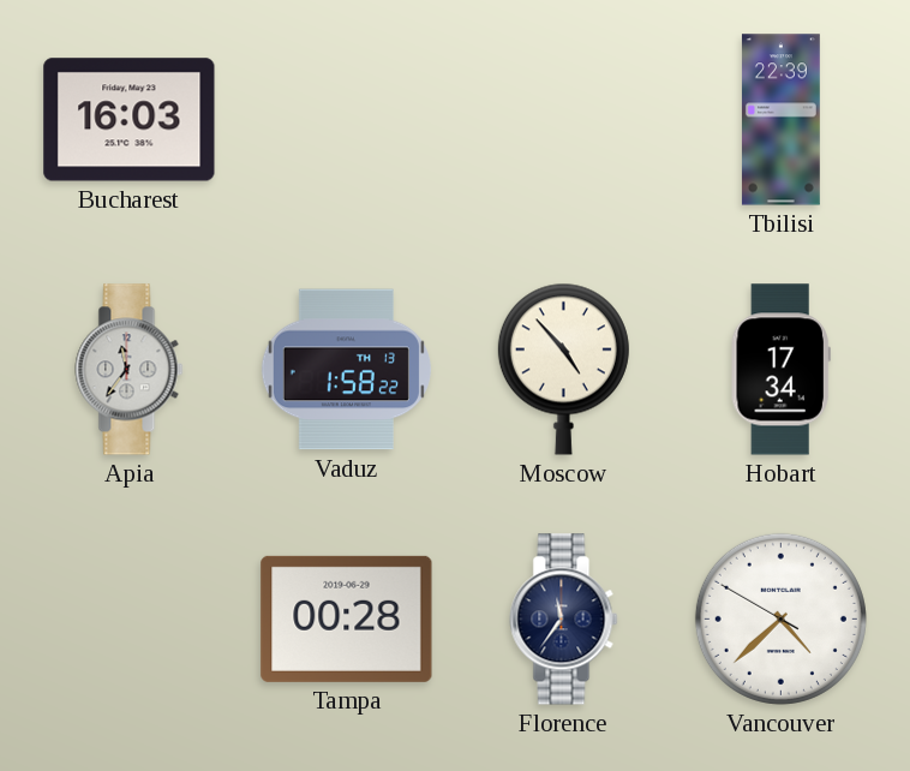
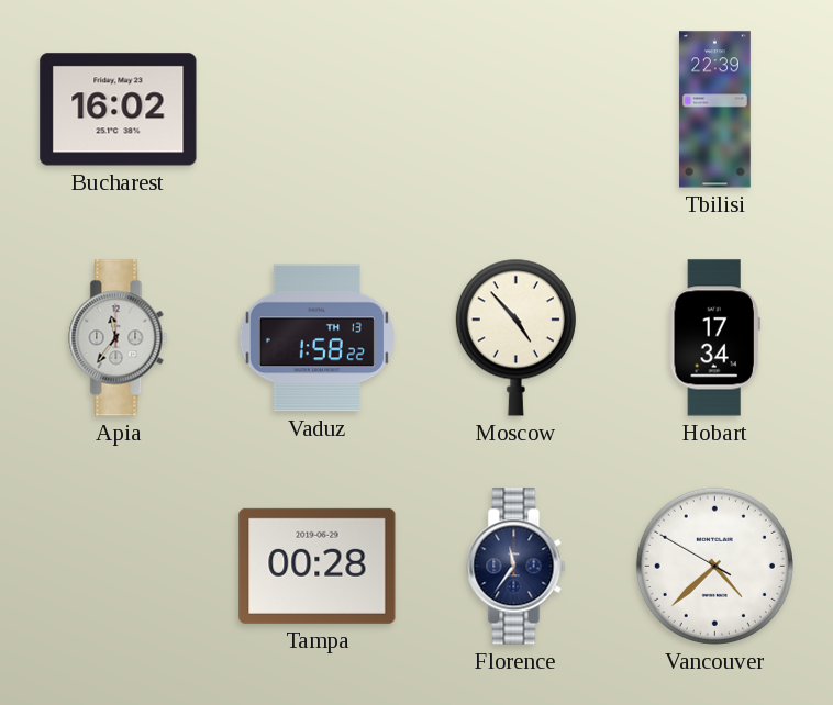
Bucharest: 16:03 -> 16:02 (119, 110)
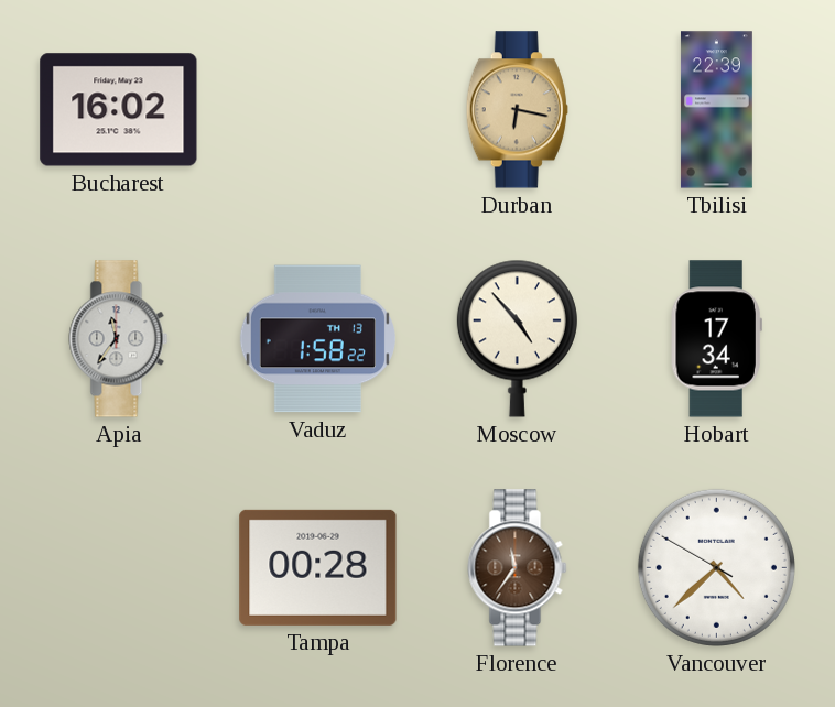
Durban: none -> 6:17 (517, 110)
Florence dial: navy -> brown (518, 568)
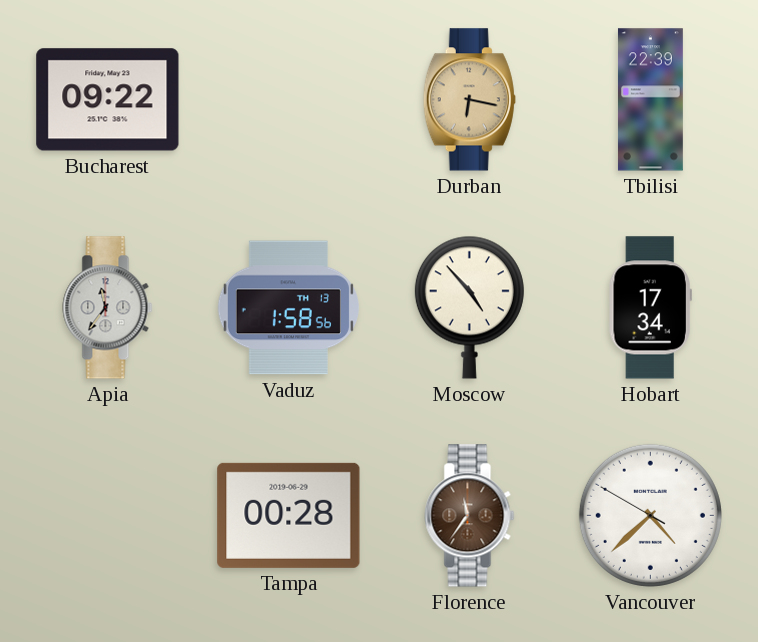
Bucharest: 16:02 -> 09:22 (108, 100)
Vaduz: 1:58:22 -> 1:58:56 (288, 308)
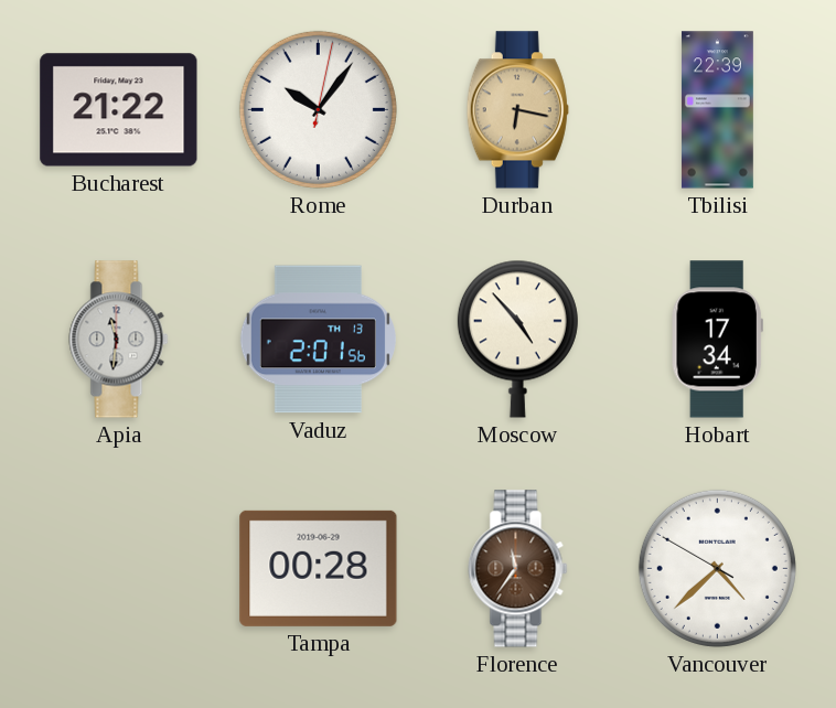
Bucharest: 09:22 -> 21:22 (119, 110)
Rome: none -> 10:06 (318, 109)
Apia: 11:36 -> 11:31 (119, 340)
Vaduz: 1:58 -> 2:01 (318, 340)
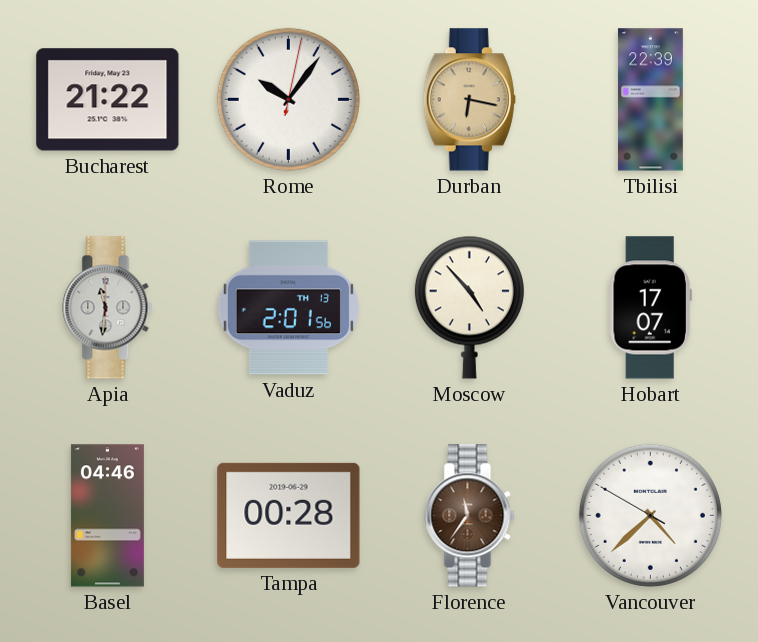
Hobart: 17:34 -> 17:07 (650, 308)
Basel: none -> 04:46 (107, 516)
